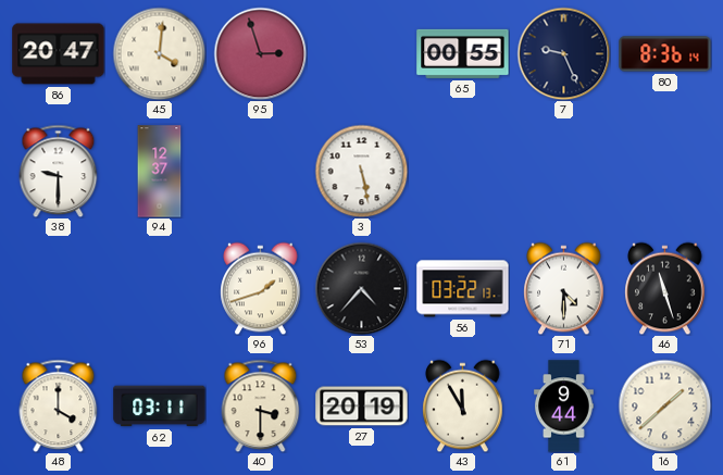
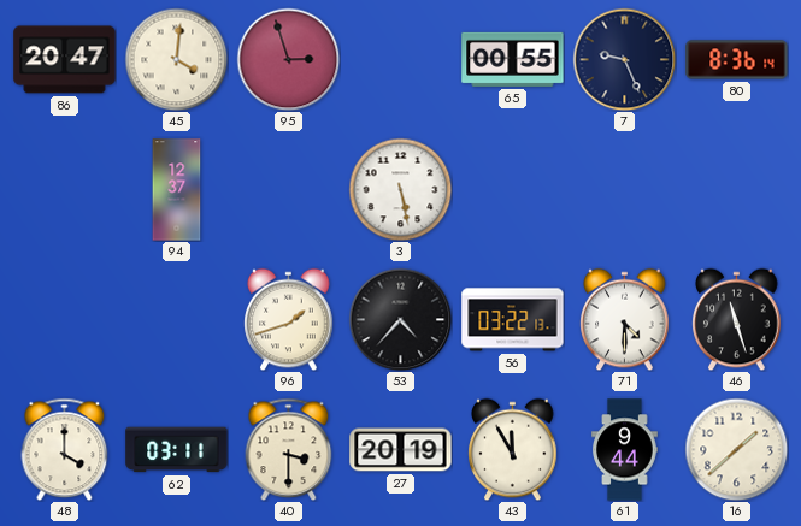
38: 9:30 -> none (59, 171)
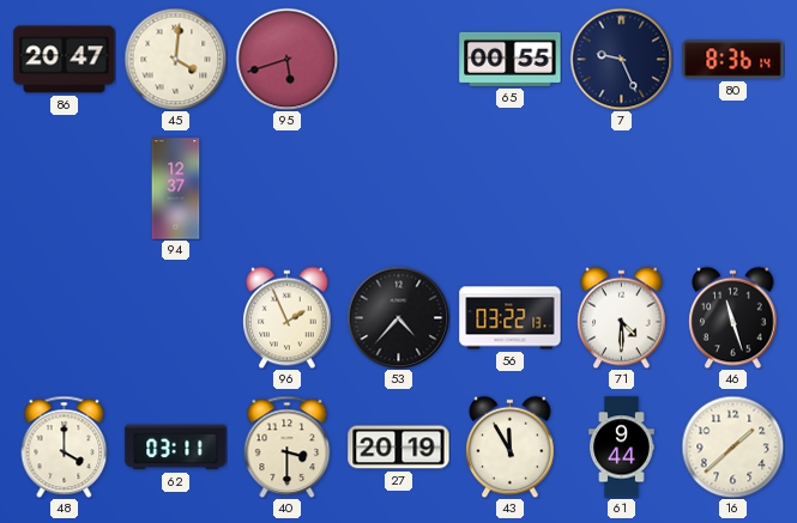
95: 2:57 -> 5:42 (286, 59)
3: 5:28 -> none (400, 189)
96: 1:42 -> 1:56 (288, 317)
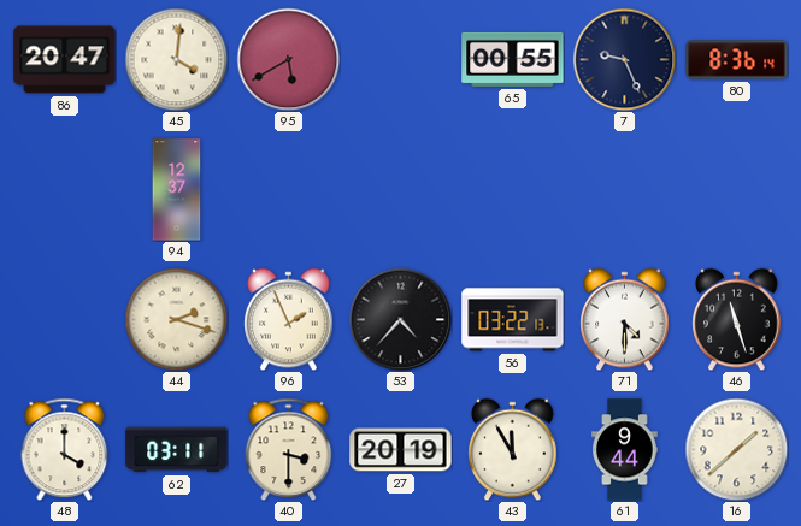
95: 5:42 -> 5:40 (288, 59)
44: none -> 2:18 (176, 319)
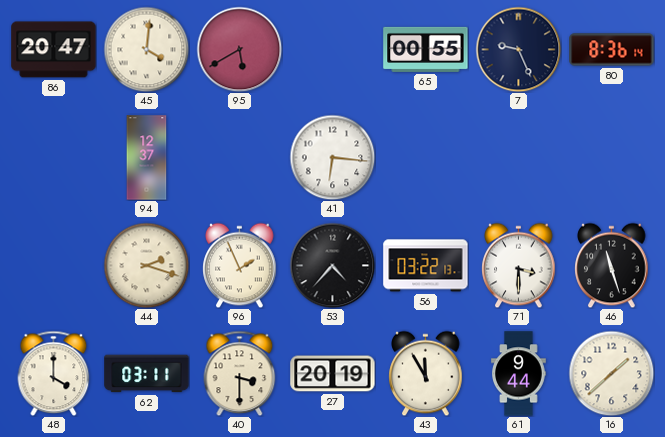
41: none -> 6:16 (332, 157)
71: 4:30 -> 3:30 (519, 265)
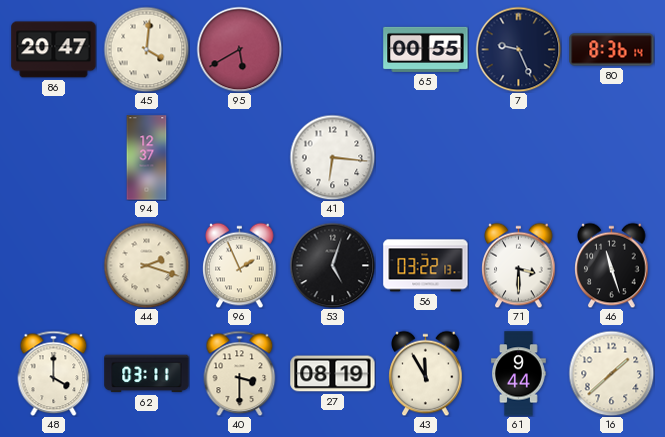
53: 4:37 -> 5:03 (332, 265)
27: 20:19 -> 08:19 (333, 374)
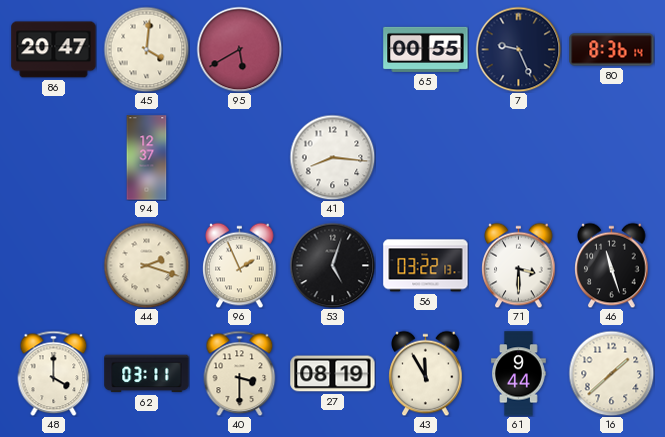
41: 6:16 -> 8:16 (332, 157)
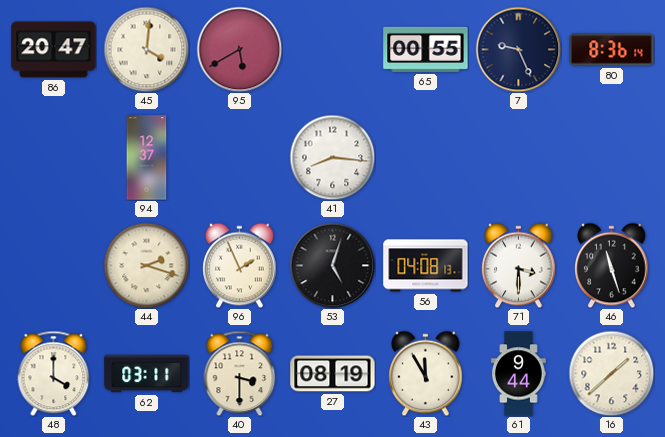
56: 03:22 -> 04:08 (426, 266)
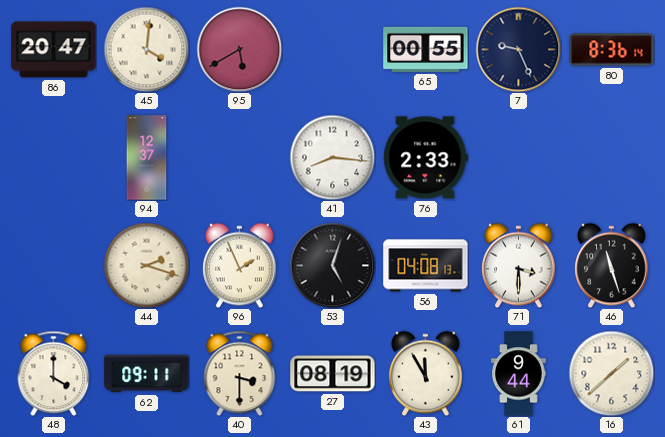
76: none -> 2:33 (426, 158)
62: 03:11 -> 09:11 (147, 374)
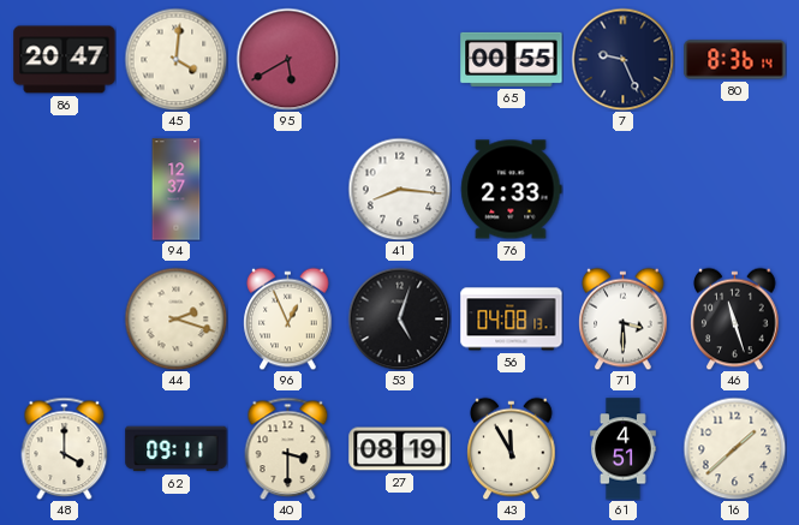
96: 1:56 -> 12:56 (288, 318)
61: 9:44 -> 4:51 (624, 449)
